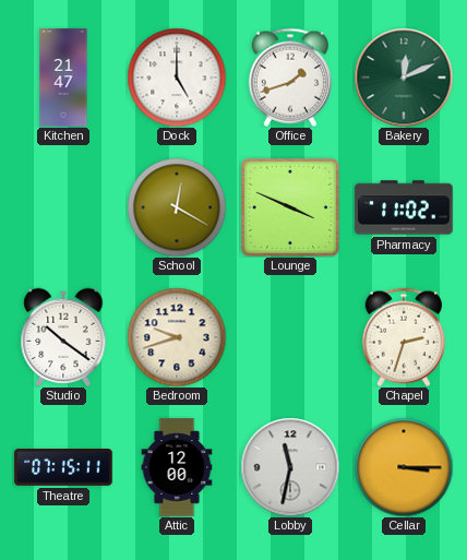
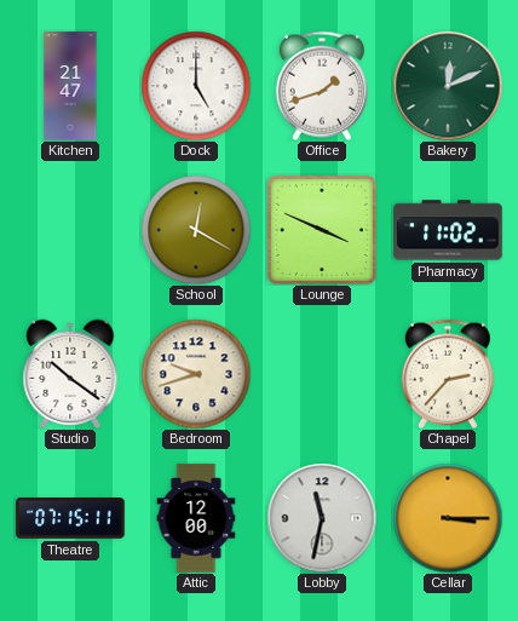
Chapel: 2:33 -> 2:37 (448, 374)
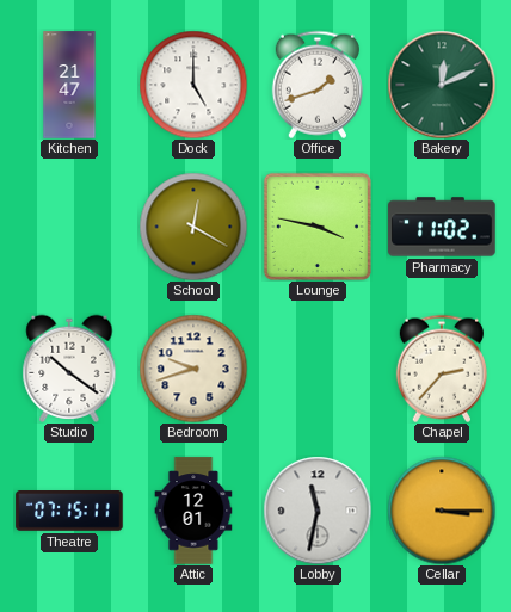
Lounge: 3:49 -> 3:47 (318, 227)
Attic: 12:00 -> 12:01 (193, 511)
